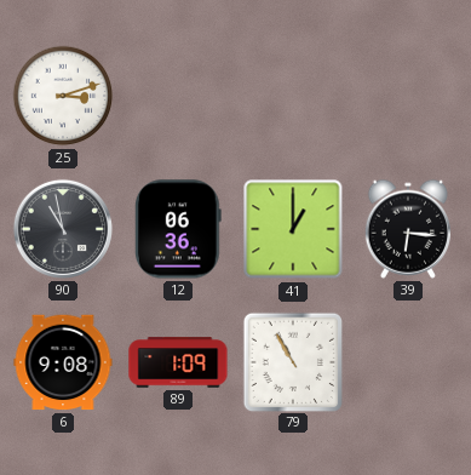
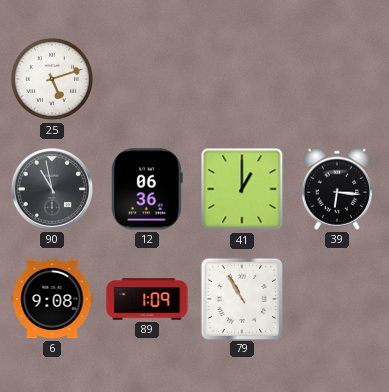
25: 3:12 -> 5:12 (52, 79)
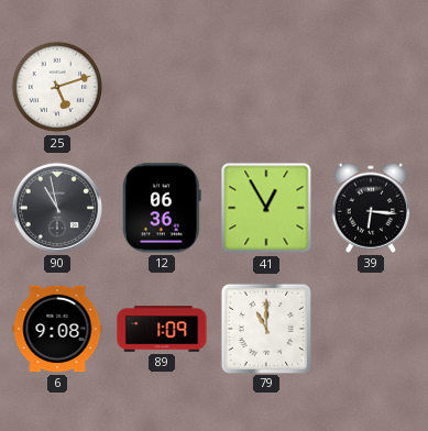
41: 1:00 -> 12:55 (266, 208)
79: 10:55 -> 11:00 (265, 328)
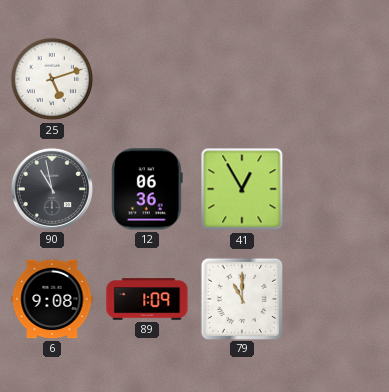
39: 6:16 -> none (371, 208)
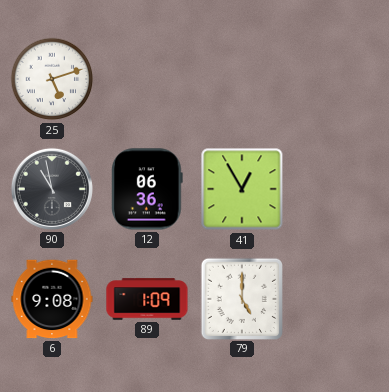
79: 11:00 -> 5:00 (241, 298)
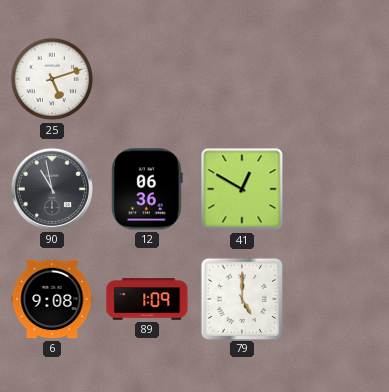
41: 12:55 -> 12:50 (242, 189)
